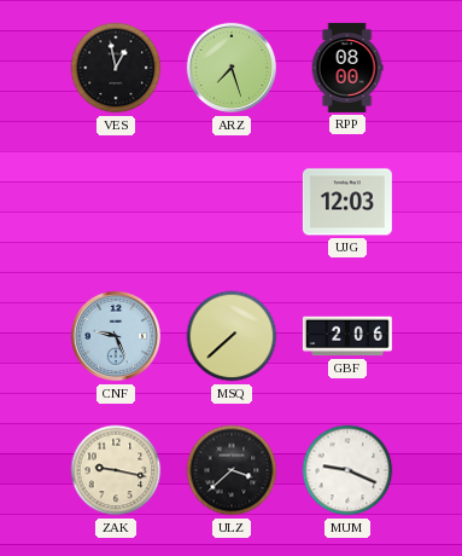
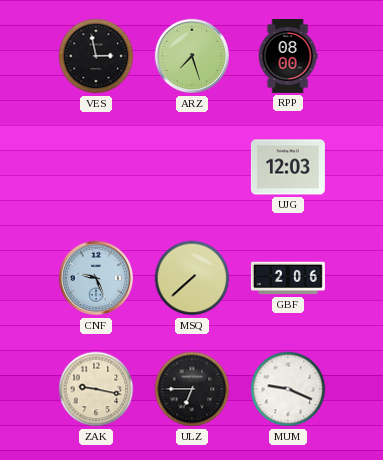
VES: 12:58 -> 2:58 (96, 56)
ULZ: 3:38 -> 6:45 (192, 389)
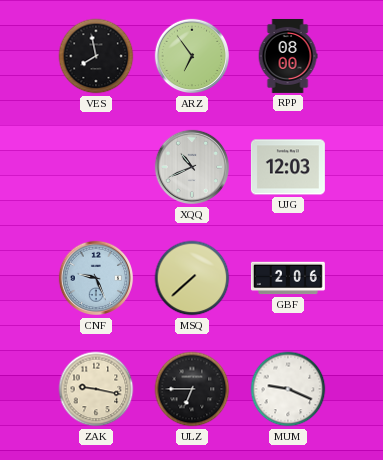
VES: 2:58 -> 7:58 (96, 56)
ARZ: 7:27 -> 6:54 (192, 56)
XQQ: none -> 10:41 (192, 167)
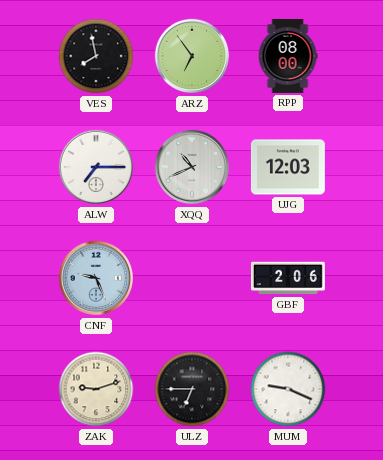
ALW: none -> 7:15 (96, 167)
MSQ: 7:38 -> none (192, 278)
ZAK: 9:17 -> 9:12 (96, 389)
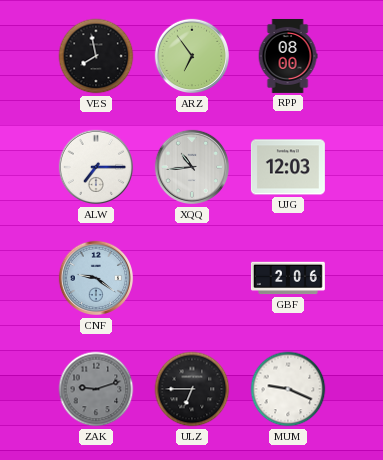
XQQ: 10:41 -> 10:44 (192, 167)
CNF: 9:26 -> 9:21 (96, 278)
ZAK dial: cream -> grey (96, 389)
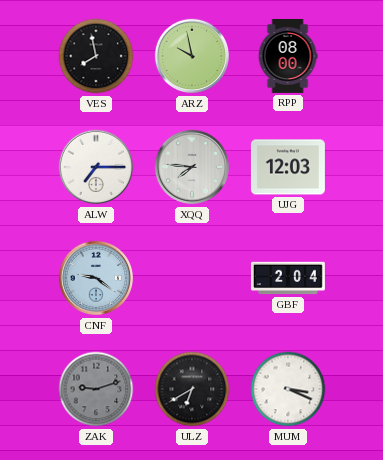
ARZ: 6:54 -> 9:58 (192, 56)
XQQ: 10:44 -> 7:46 (192, 167)
GBF: 2:06 -> 2:04 (288, 278)
ULZ: 6:45 -> 6:40 (192, 389)
MUM: 9:19 -> 3:19 (288, 389)
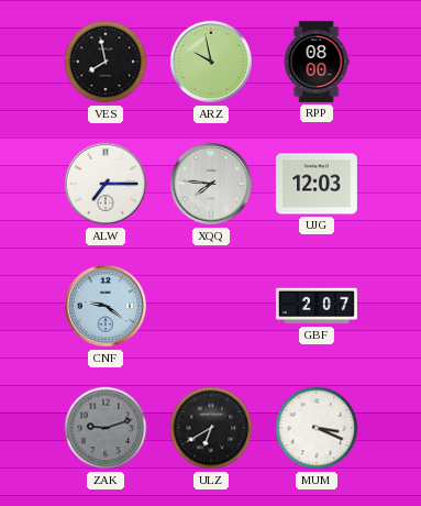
GBF: 2:04 -> 2:07 (317, 306)
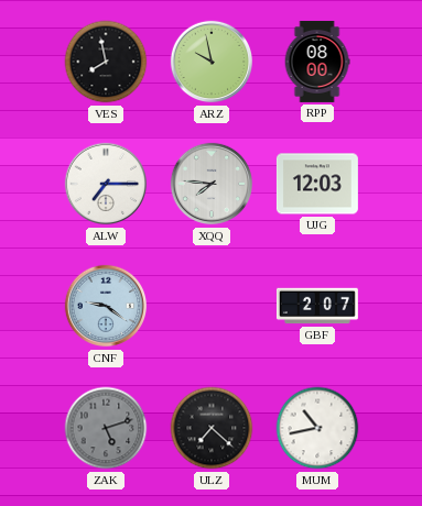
ZAK: 9:12 -> 5:12 (106, 428)
ULZ: 6:40 -> 7:22 (212, 428)
MUM: 3:19 -> 10:43 (317, 428)
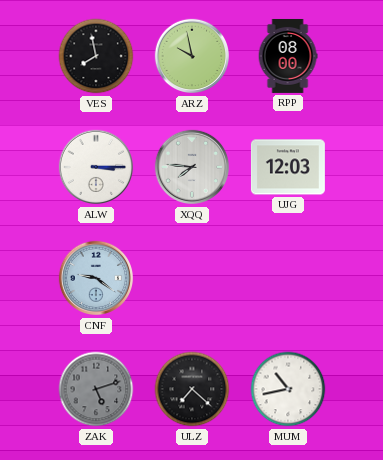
ALW: 7:15 -> 3:15 (96, 167)
GBF: 2:07 -> none (317, 306)
